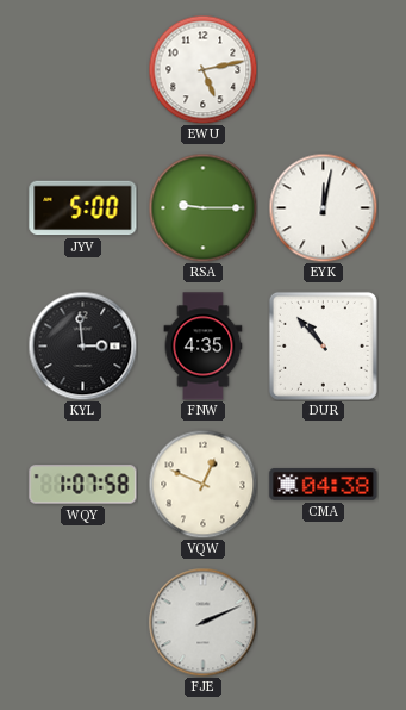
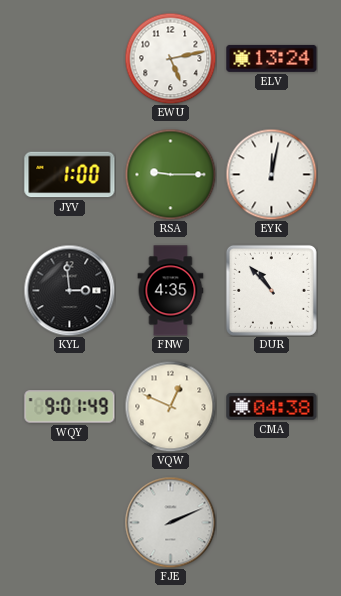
ELV: none -> 13:24 (272, 58)
JYV: 5:00 -> 1:00 (70, 175)
WQY: 1:07 -> 9:01 (70, 407)
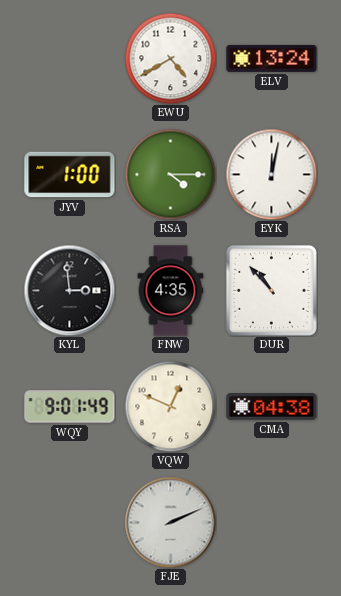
EWU: 5:13 -> 4:40 (170, 58)
RSA: 9:15 -> 4:15 (170, 174)
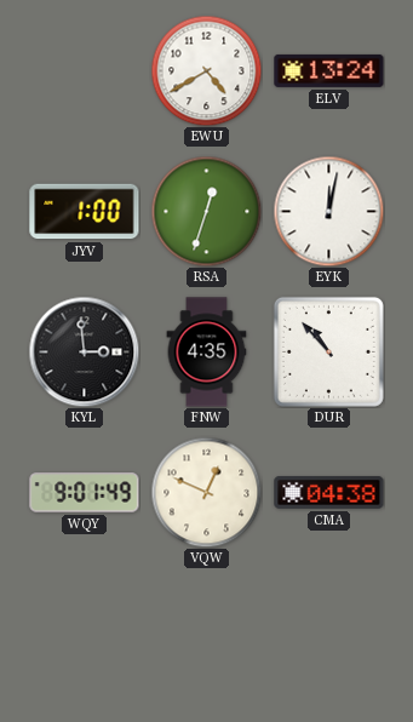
RSA: 4:15 -> 12:33 (206, 211)
FJE: 2:11 -> none (170, 522)
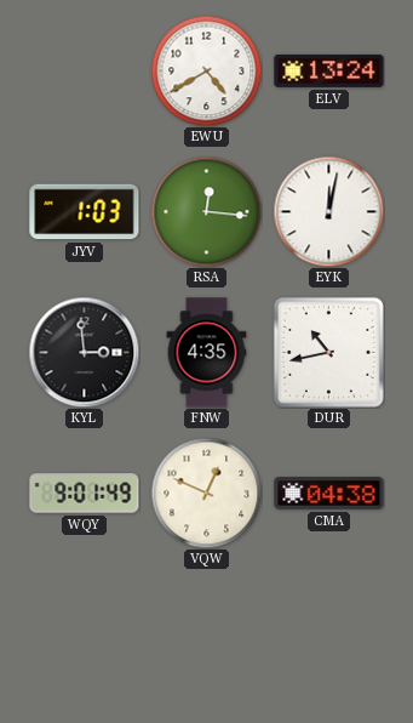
JYV: 1:00 -> 1:03 (85, 212)
RSA: 12:33 -> 12:16 (206, 211)
DUR: 10:53 -> 10:43 (328, 352)
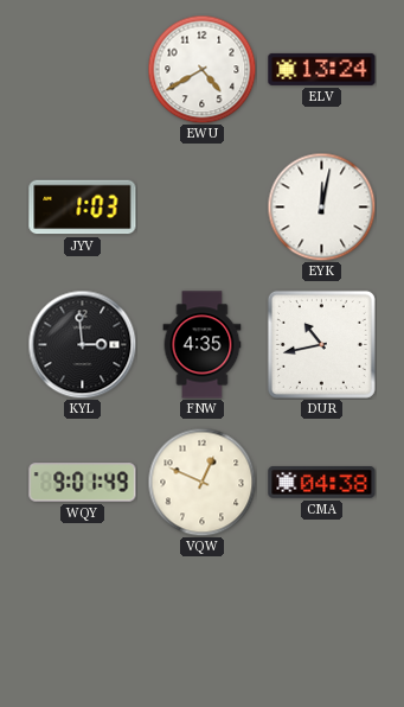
RSA: 12:16 -> none (206, 211)
